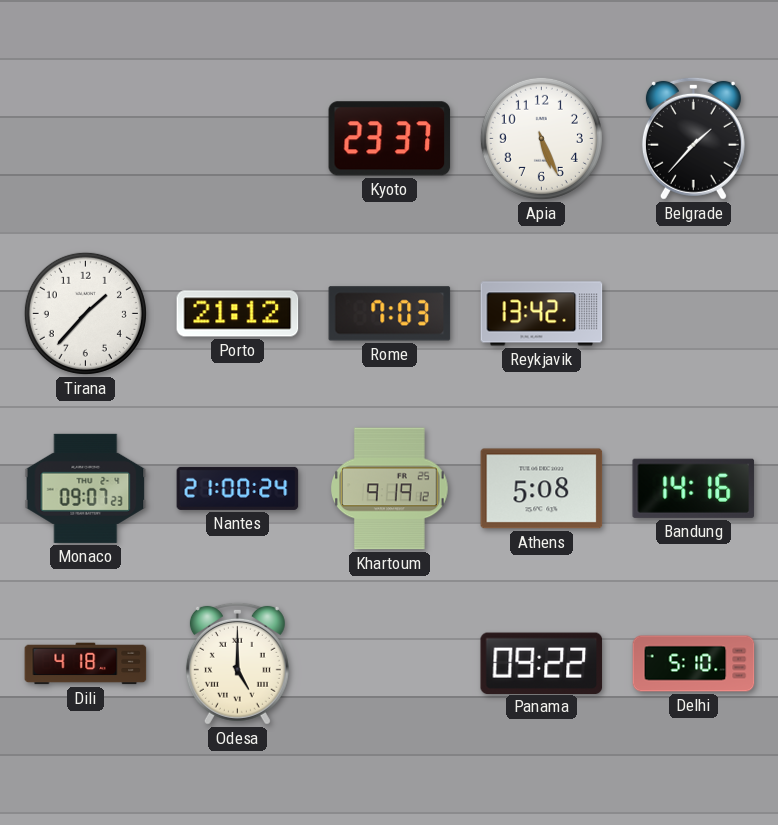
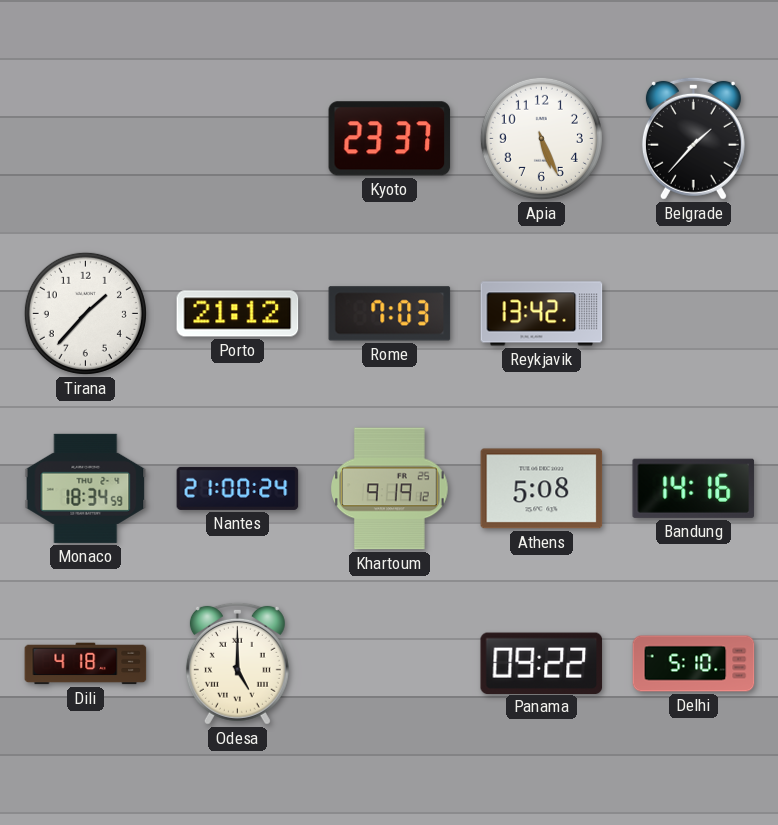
Monaco: 09:07 -> 18:34 (86, 488)
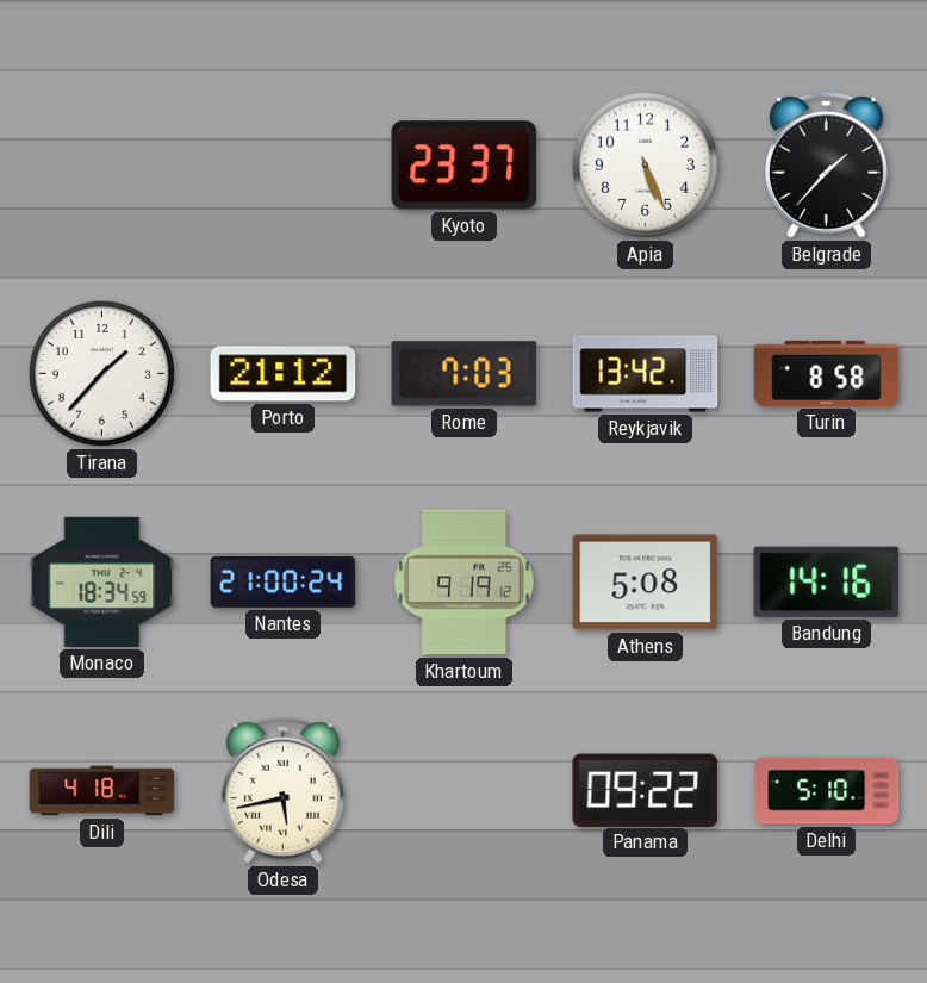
Turin: none -> 8:58 (827, 373)
Odesa: 5:00 -> 5:43 (282, 790)
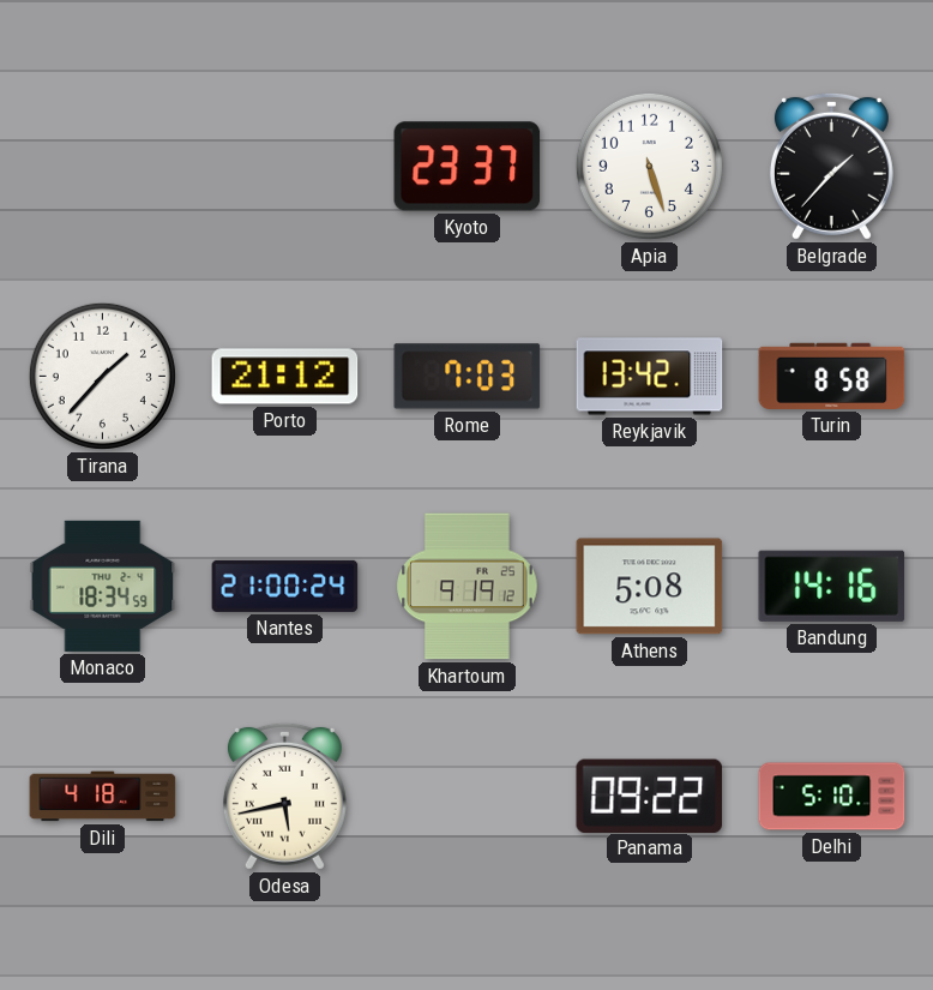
Apia: 5:26 -> 5:27 (649, 166)
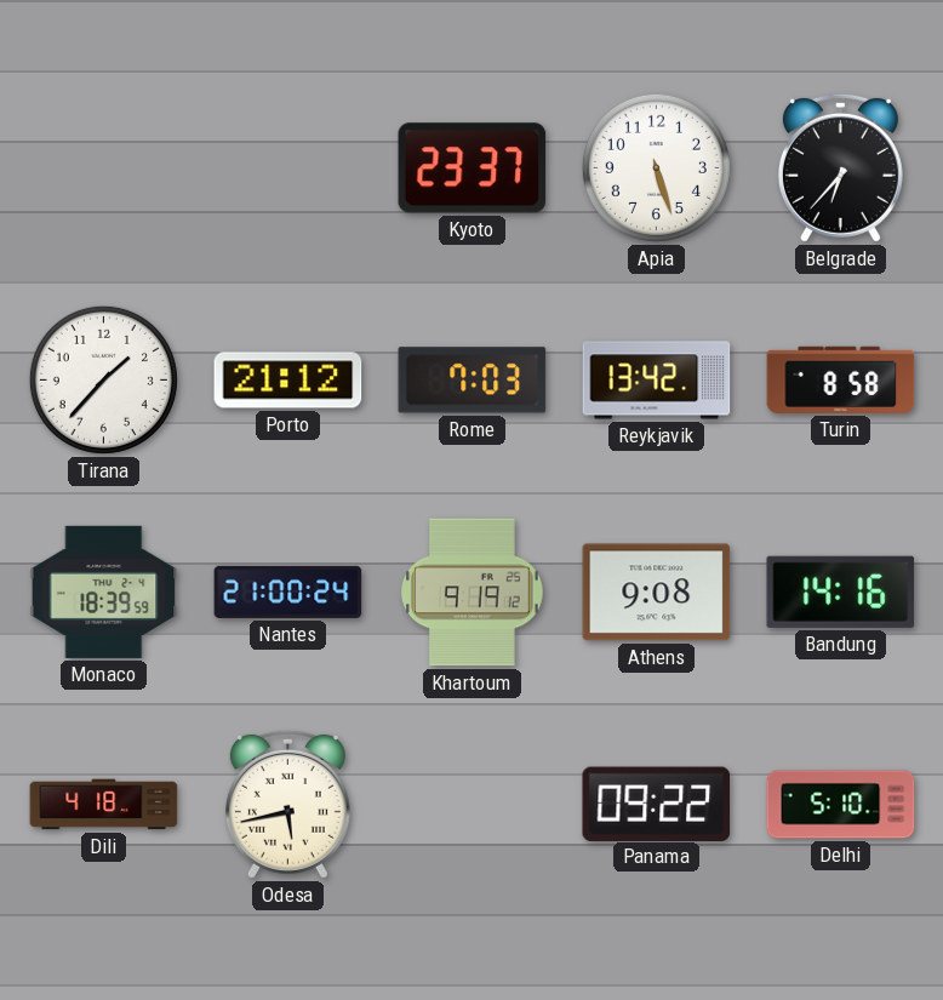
Belgrade: 1:37 -> 6:37 (840, 167)
Monaco: 18:34 -> 18:39 (104, 592)
Athens: 5:08 -> 9:08 (657, 593)
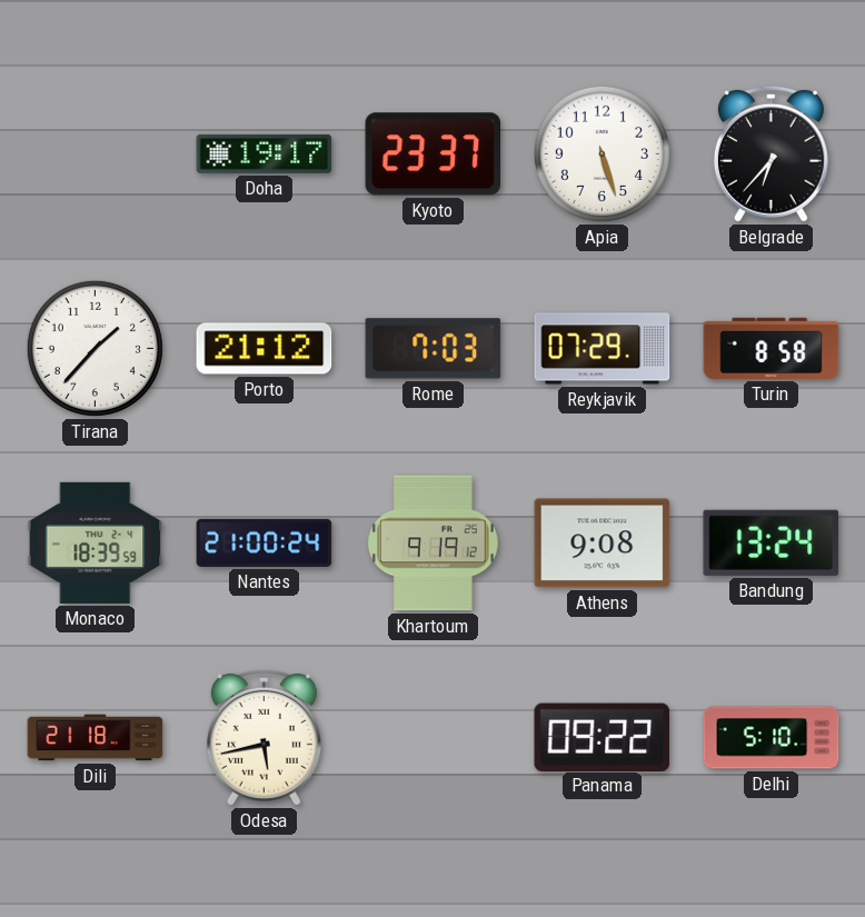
Doha: none -> 19:17 (265, 153)
Reykjavik: 13:42 -> 07:29 (603, 349)
Bandung: 14:16 -> 13:24 (772, 542)
Dili: 4:18 -> 21:18 (96, 738)
